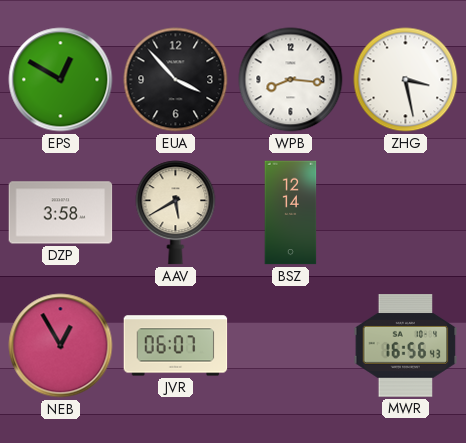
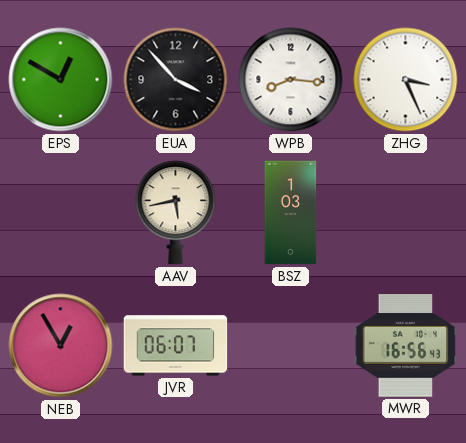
ZHG: 3:28 -> 3:26 (406, 80)
DZP: 3:58 -> none (61, 213)
AAV: 5:40 -> 5:43 (176, 213)
BSZ: 12:14 -> 1:03 (291, 213)
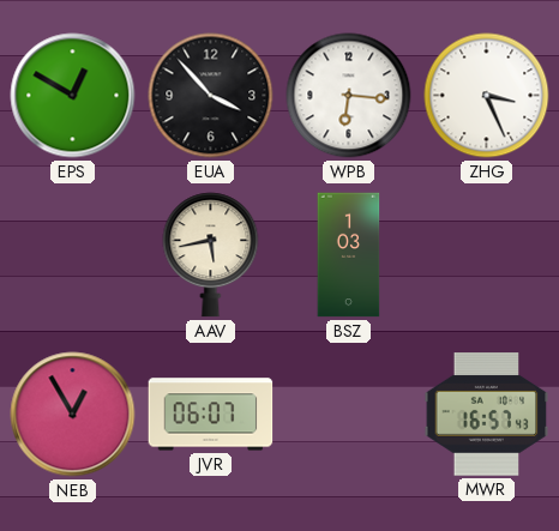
WPB: 8:16 -> 6:16 (349, 96)
MWR: 16:56 -> 16:57 (487, 415)
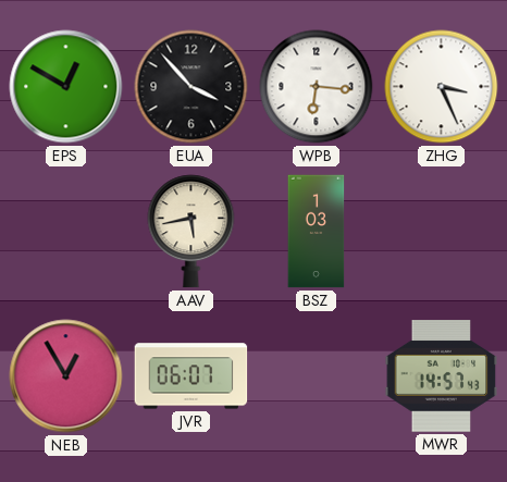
MWR: 16:57 -> 14:57 (442, 376)
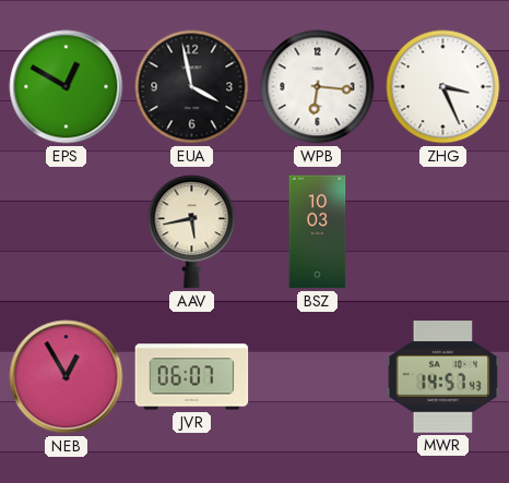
EUA: 3:53 -> 3:58 (192, 87)
BSZ: 1:03 -> 10:03 (318, 232)
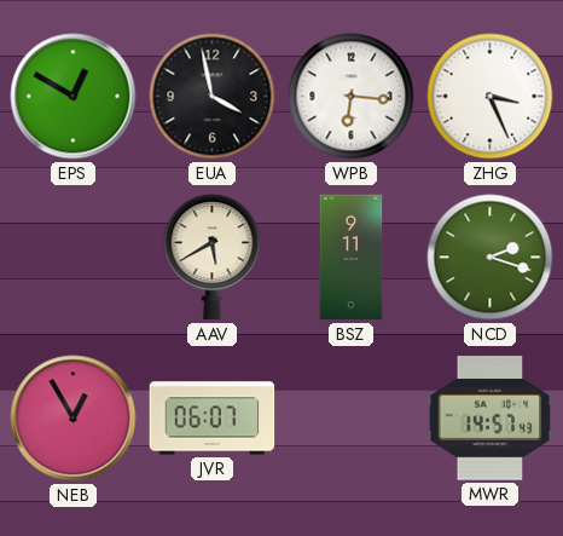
AAV: 5:43 -> 5:40 (213, 258)
BSZ: 10:03 -> 9:11 (352, 258)
NCD: none -> 2:18 (491, 258)
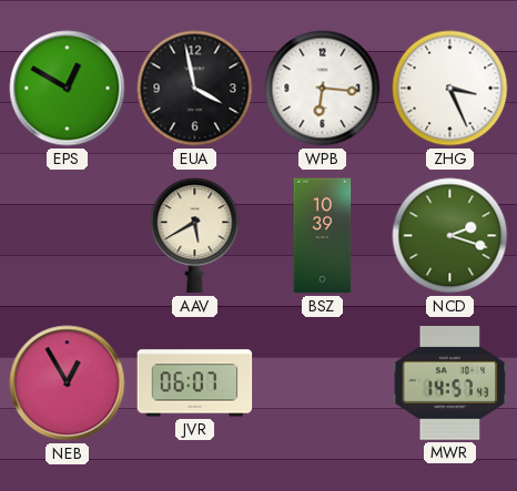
BSZ: 9:11 -> 10:39 (323, 236)
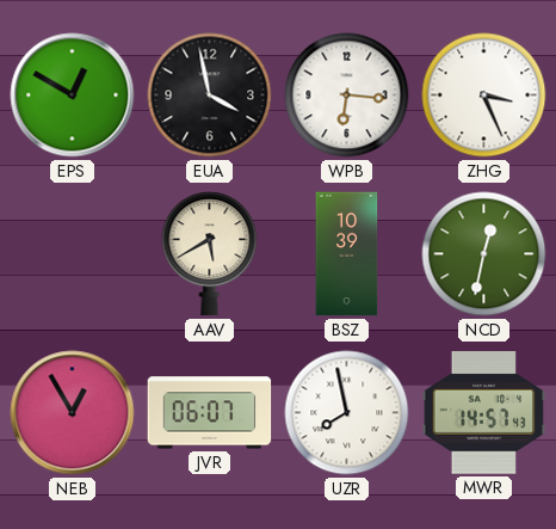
NCD: 2:18 -> 12:32 (484, 254)
UZR: none -> 7:58 (347, 413)
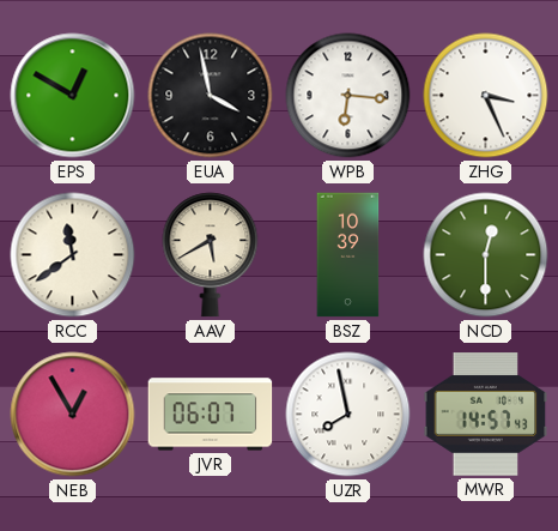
RCC: none -> 11:39 (73, 255)
NCD: 12:32 -> 12:30 (486, 255)
